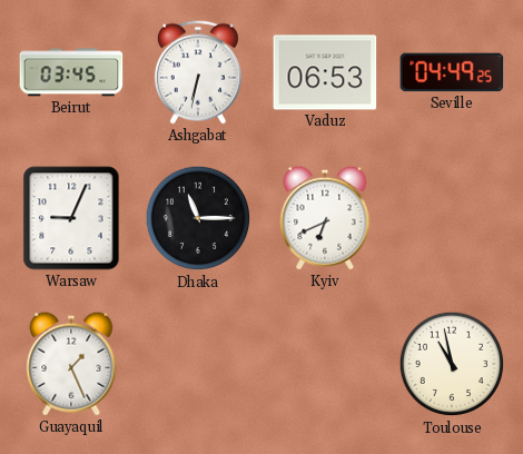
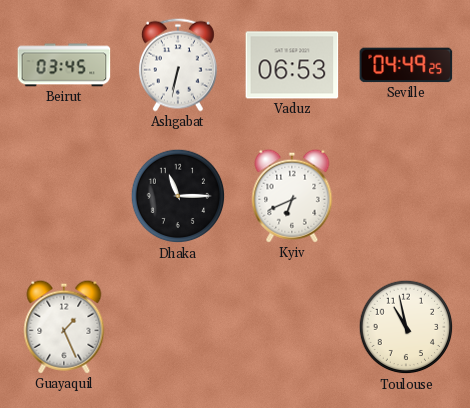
Warsaw: 9:04 -> none (71, 218)
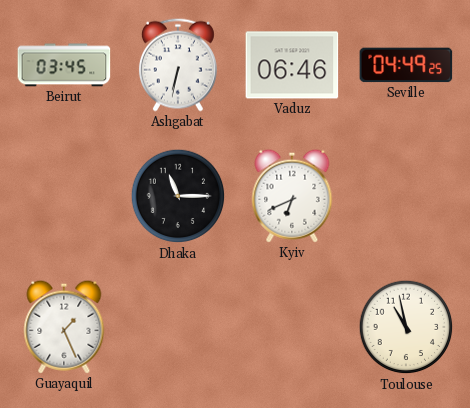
Vaduz: 06:53 -> 06:46 (292, 65)
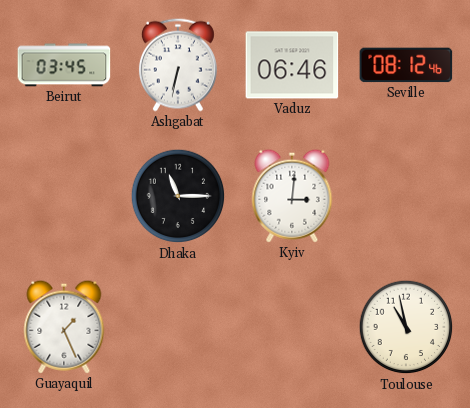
Seville: 04:49 -> 08:12 (406, 65)
Kyiv: 6:41 -> 3:01 (292, 196)
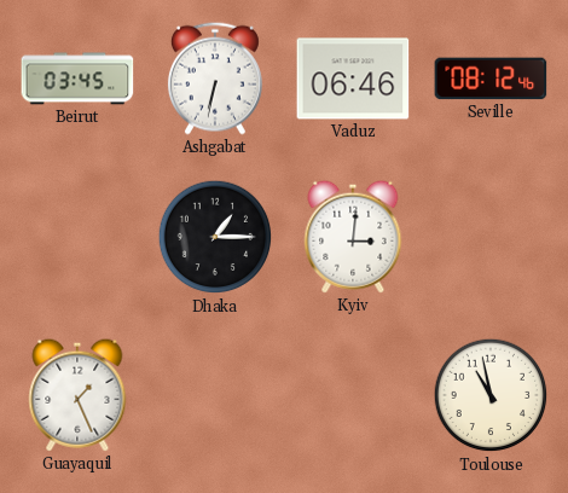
Dhaka: 11:15 -> 1:15 (215, 237)
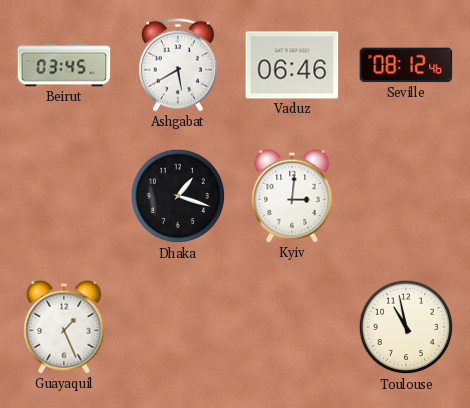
Ashgabat: 6:32 -> 5:40 (178, 65)
Dhaka: 1:15 -> 1:18 (178, 196)
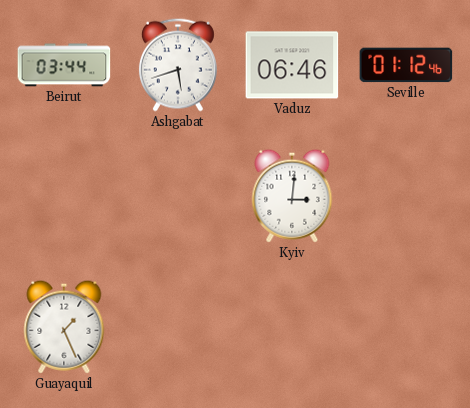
Beirut: 03:45 -> 03:44 (64, 65)
Ashgabat: 5:40 -> 5:42 (178, 65)
Seville: 08:12 -> 01:12 (406, 65)
Dhaka: 1:18 -> none (178, 196)
Toulouse: 10:58 -> none (406, 327)
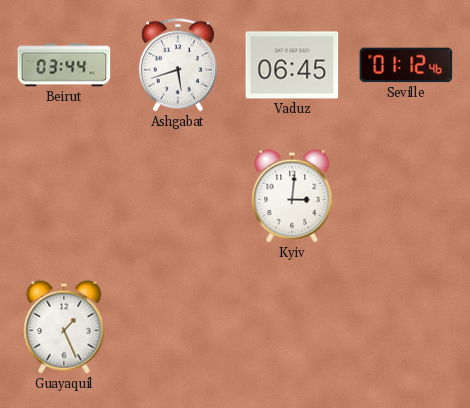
Vaduz: 06:46 -> 06:45 (292, 65)
